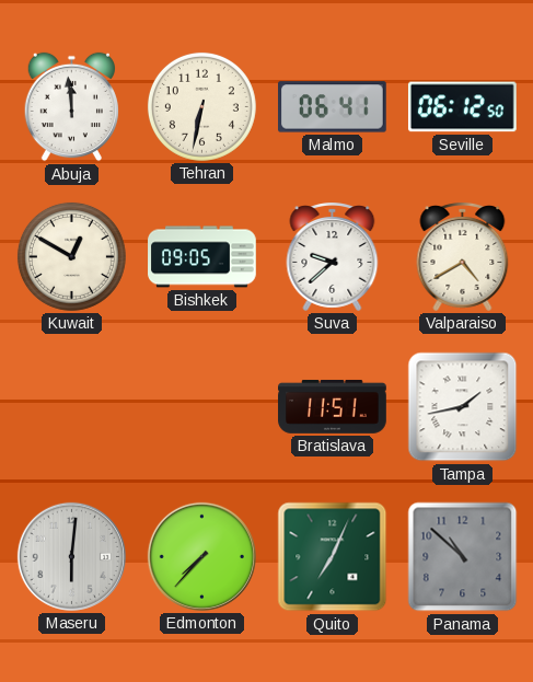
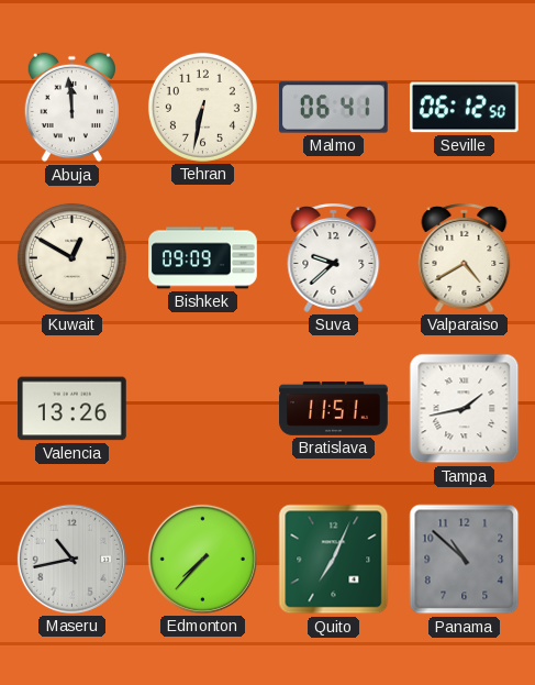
Bishkek: 09:05 -> 09:09 (203, 258)
Valencia: none -> 13:26 (73, 409)
Maseru: 6:01 -> 10:43 (71, 559)
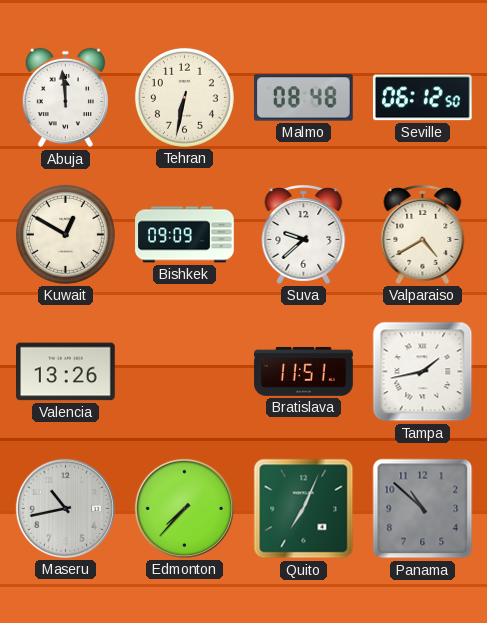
Malmo: 06:41 -> 08:48 (304, 98)
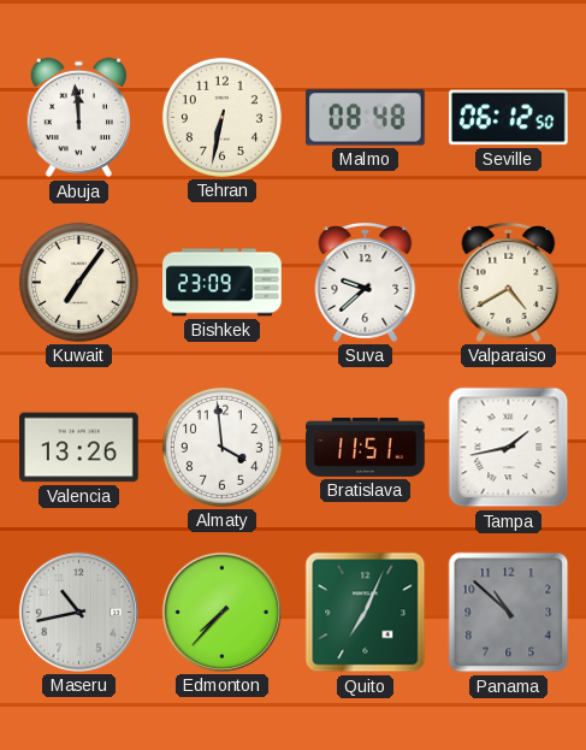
Kuwait: 12:50 -> 7:06 (78, 282)
Bishkek: 09:09 -> 23:09 (223, 283)
Almaty: none -> 3:59 (221, 447)
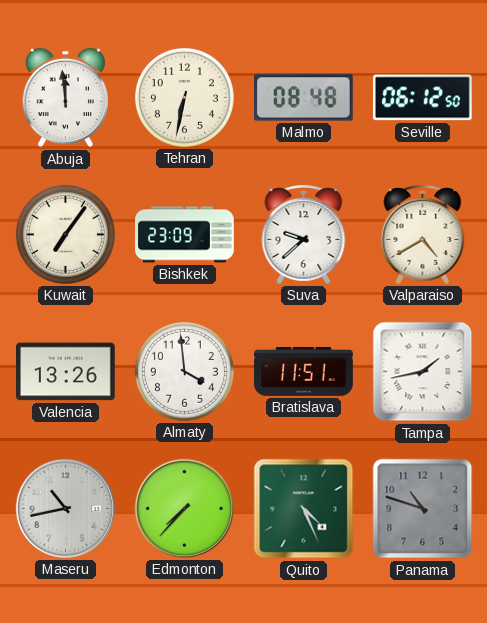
Quito: 7:04 -> 4:26 (304, 509)
Panama: 10:52 -> 10:48 (423, 509)
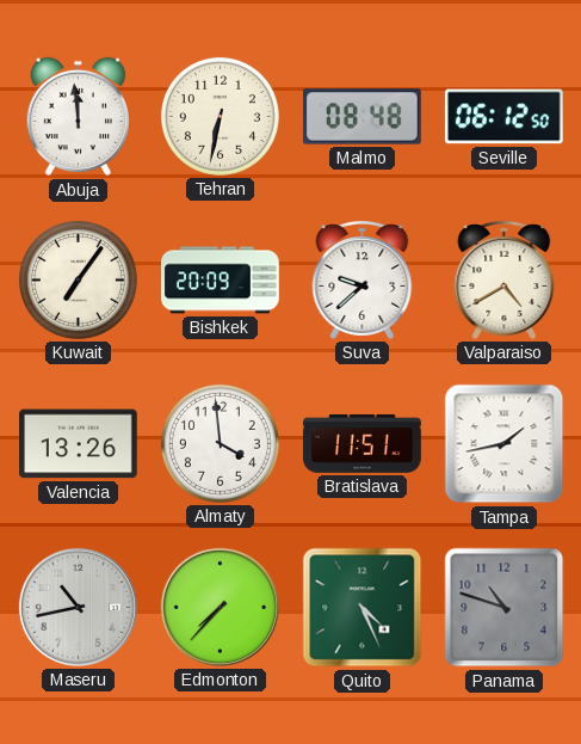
Bishkek: 23:09 -> 20:09 (221, 281)
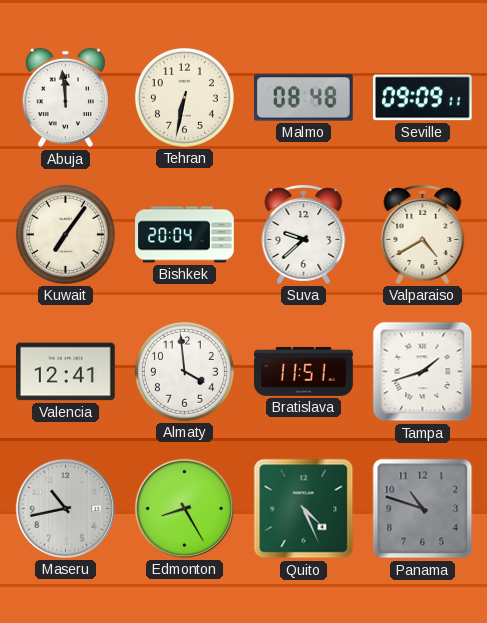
Seville: 06:12 -> 09:09 (422, 98)
Bishkek: 20:09 -> 20:04 (185, 235)
Valencia: 13:26 -> 12:41 (66, 372)
Tampa: 1:43 -> 1:42 (423, 372)
Edmonton: 7:37 -> 8:25 (184, 508)
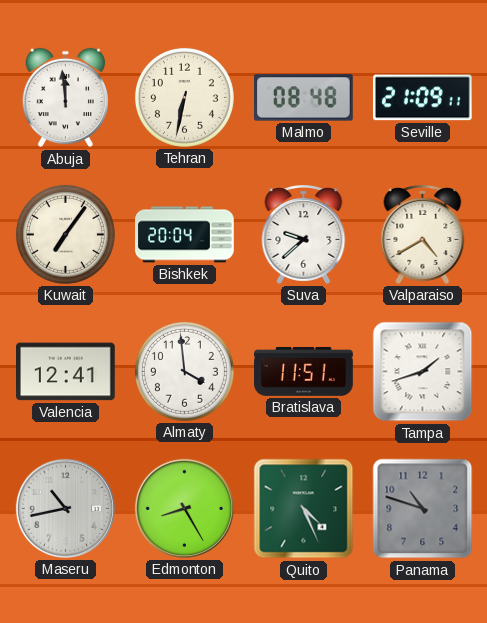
Seville: 09:09 -> 21:09 (422, 98)
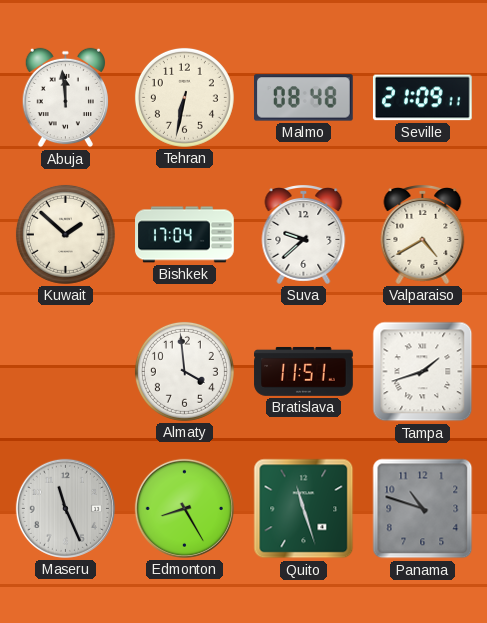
Kuwait: 7:06 -> 1:52 (65, 234)
Bishkek: 20:04 -> 17:04 (185, 235)
Valencia: 12:41 -> none (66, 372)
Maseru: 10:43 -> 11:26 (65, 508)
Quito: 4:26 -> 11:27 (304, 509)
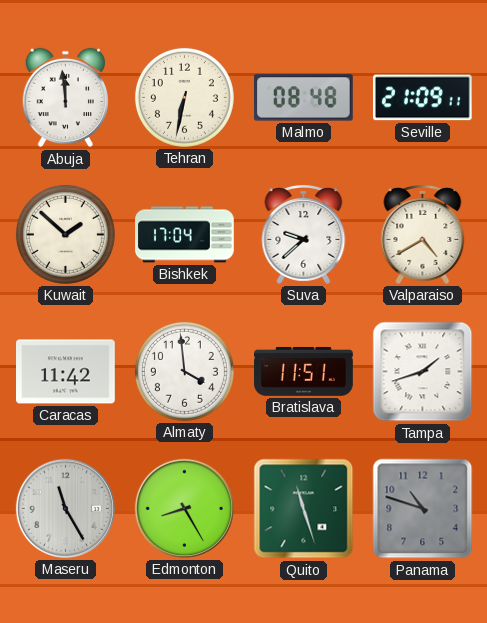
Caracas: none -> 11:42 (66, 372)
Maseru: 11:26 -> 11:25 (65, 508)
